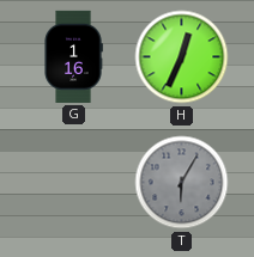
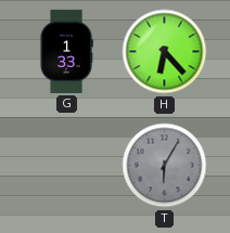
G: 1:16 -> 1:33 (66, 51)
H: 12:34 -> 6:23 (165, 52)
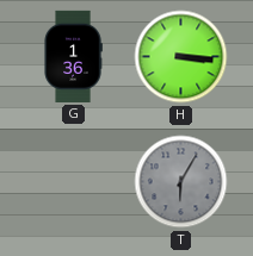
G: 1:33 -> 1:36 (73, 56)
H: 6:23 -> 3:16 (181, 57)
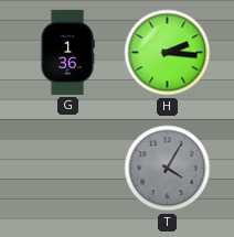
H: 3:16 -> 2:16 (168, 53)
T: 6:05 -> 4:05 (168, 169)
